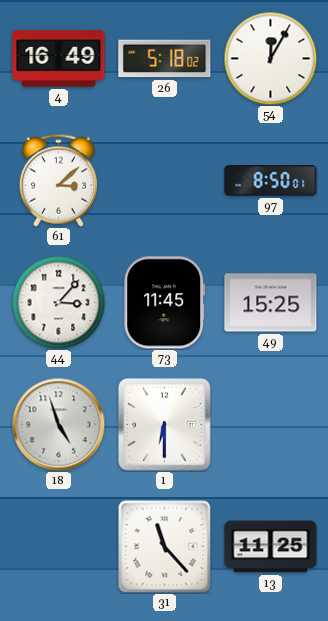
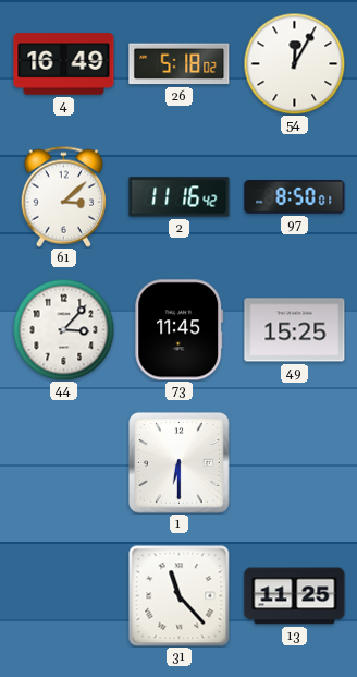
2: none -> 11:16 (180, 197)
18: 4:57 -> none (58, 424)
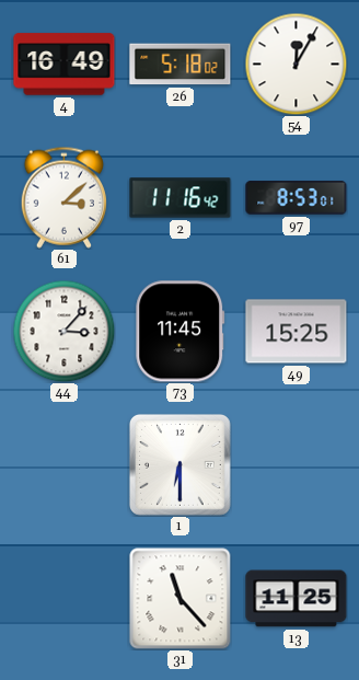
97: 8:50 -> 8:53 (297, 198)
